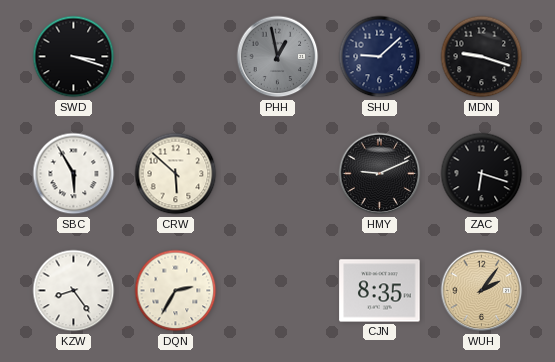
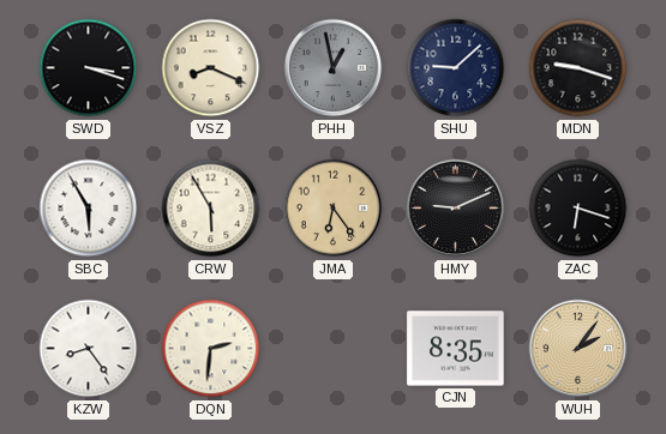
VSZ: none -> 8:19 (211, 68)
CRW: 5:52 -> 5:55 (211, 209)
JMA: none -> 6:24 (334, 209)
DQN: 2:35 -> 2:31 (211, 349)
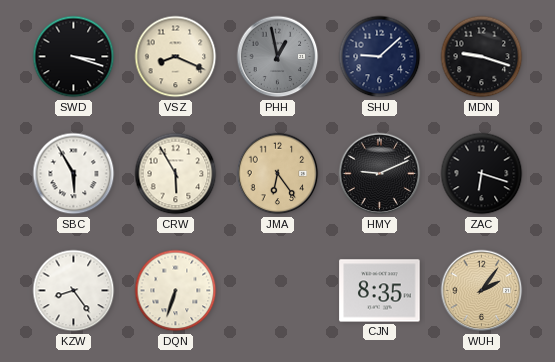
DQN: 2:31 -> 6:33 (176, 291)
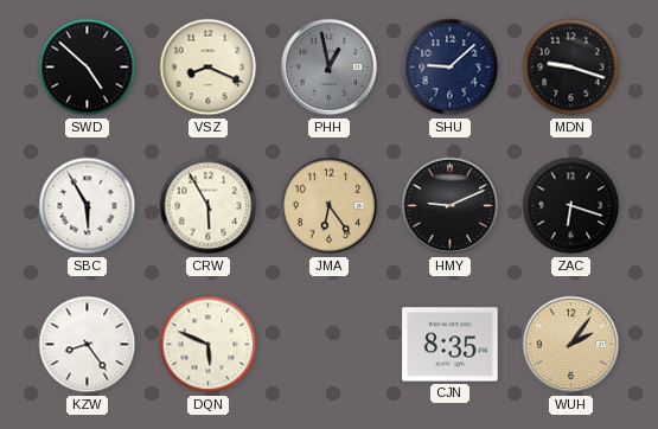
SWD: 3:18 -> 4:52 (88, 68)
DQN: 6:33 -> 5:49 (209, 345)
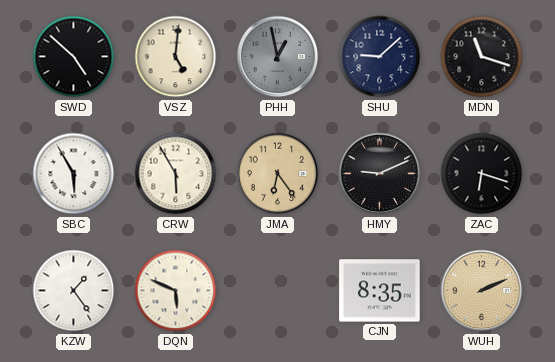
VSZ: 8:19 -> 5:01 (176, 57)
MDN: 9:18 -> 11:18 (482, 57)
KZW: 8:24 -> 1:24 (74, 291)
WUH: 2:06 -> 2:11 (482, 291)
